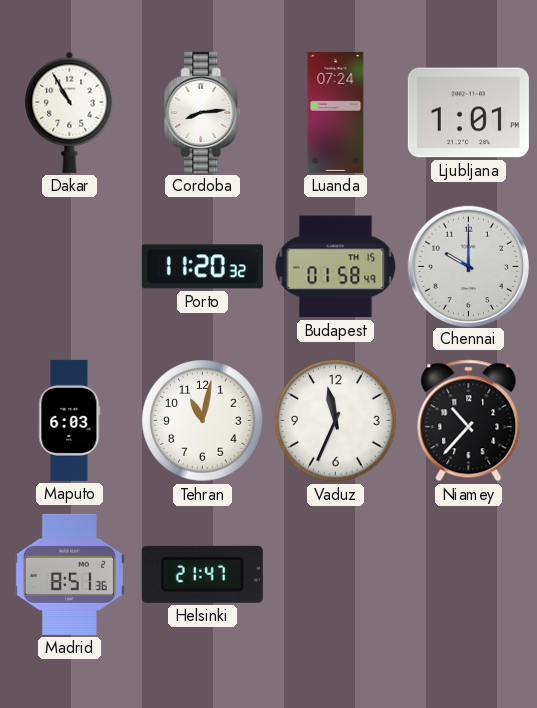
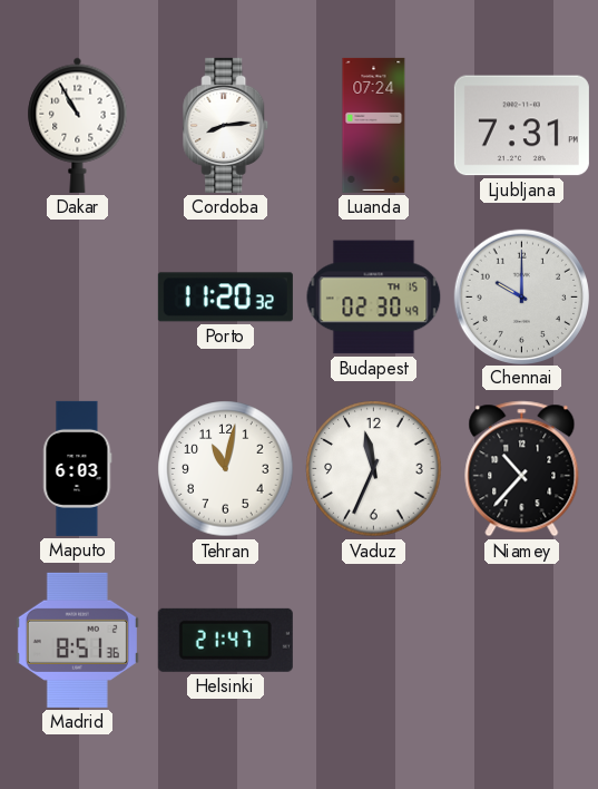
Ljubljana: 1:01 -> 7:31 (521, 126)
Budapest: 01:58 -> 02:30 (374, 298)
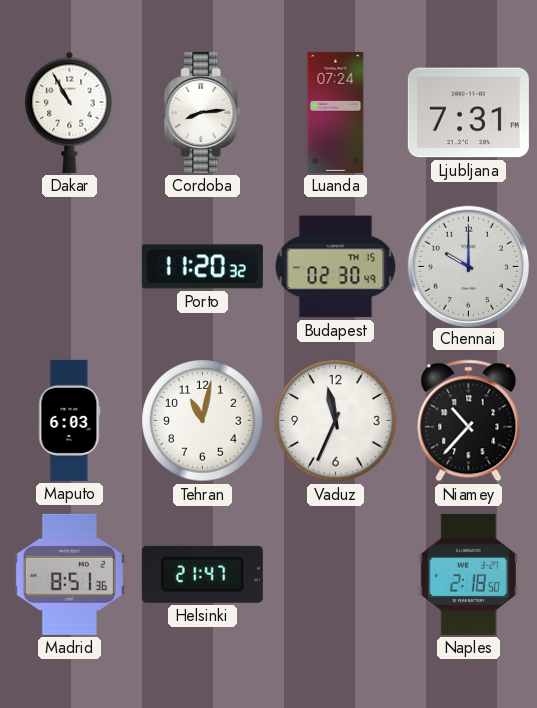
Naples: none -> 2:18 (468, 574)
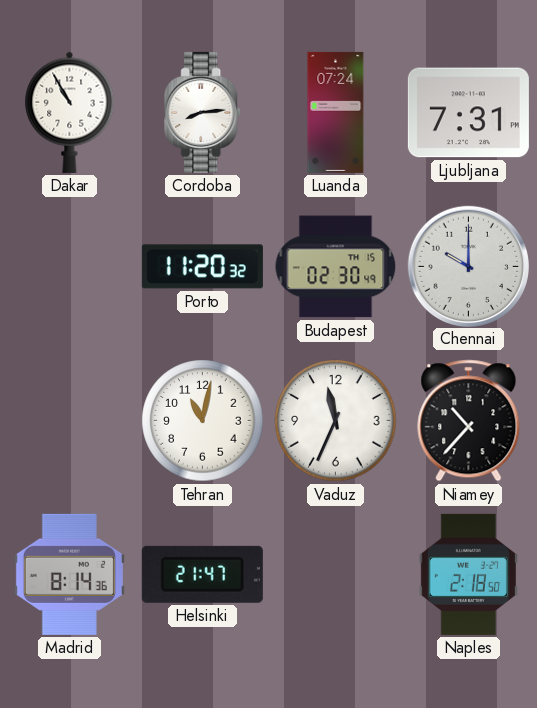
Maputo: 6:03 -> none (70, 420)
Madrid: 8:51 -> 8:14 (69, 574)
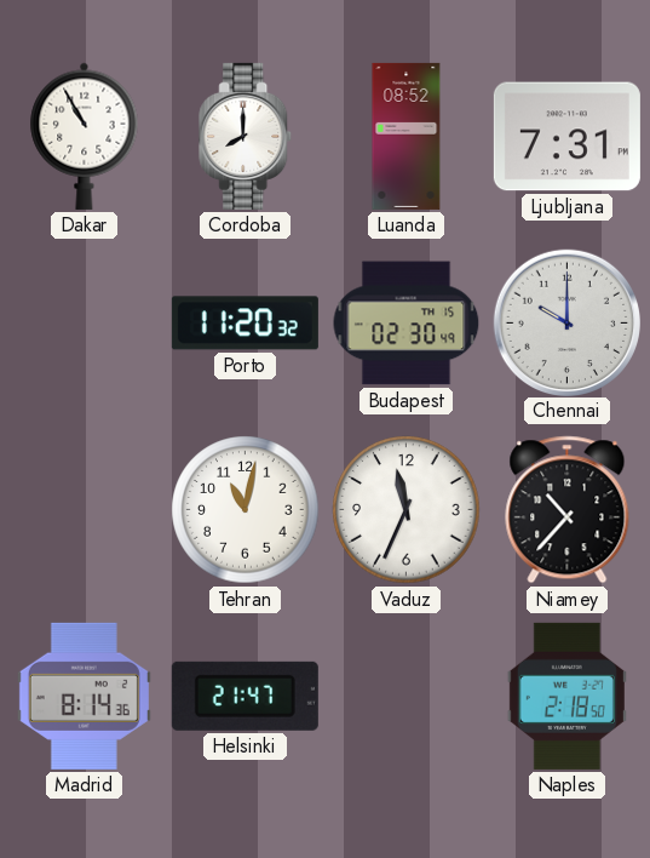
Cordoba: 8:14 -> 8:00 (246, 136)
Luanda: 07:24 -> 08:52 (407, 136)
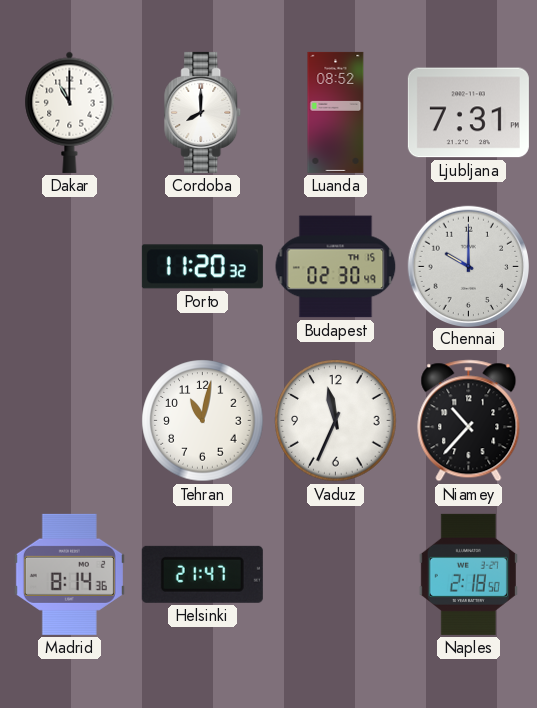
Dakar: 10:55 -> 11:00 (70, 112)
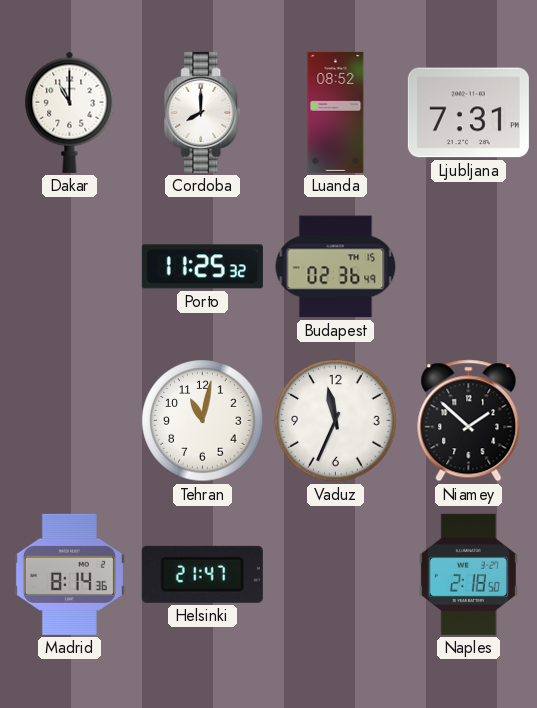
Porto: 11:20 -> 11:25 (202, 267)
Budapest: 02:30 -> 02:36 (336, 267)
Chennai: 10:00 -> none (468, 266)
Niamey: 10:37 -> 1:52 (469, 421)
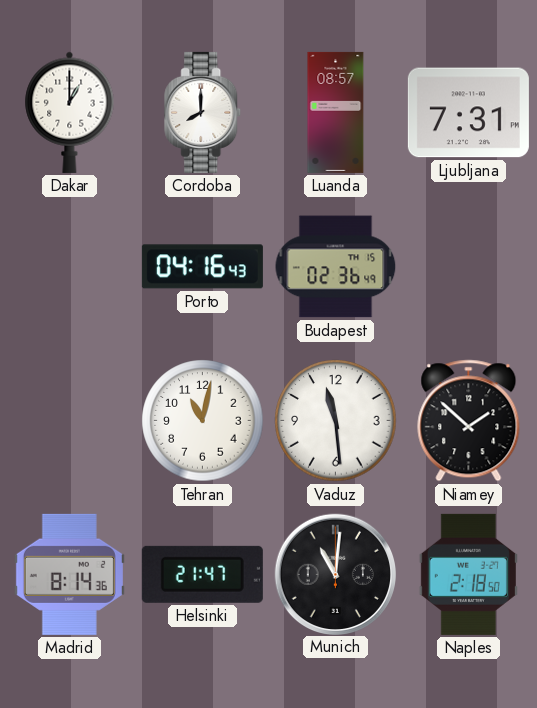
Dakar: 11:00 -> 1:00 (70, 112)
Luanda: 08:52 -> 08:57 (336, 112)
Porto: 11:25 -> 04:16 (202, 267)
Vaduz: 11:34 -> 11:29 (336, 421)
Munich: none -> 11:01 (335, 574)
